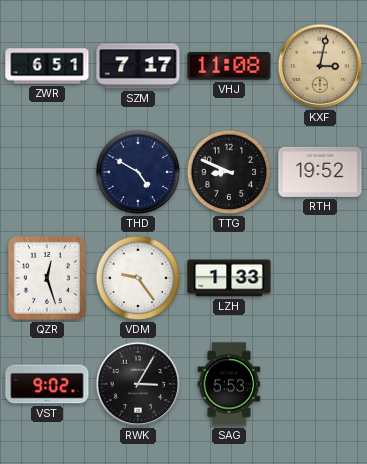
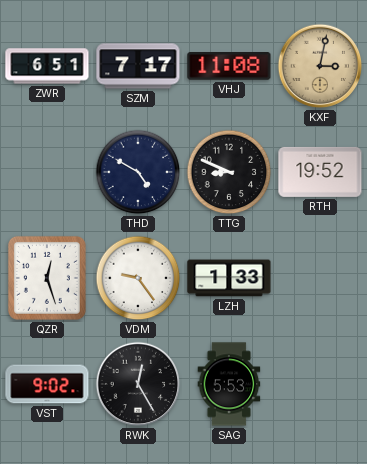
RWK: 3:05 -> 12:25 (138, 384)
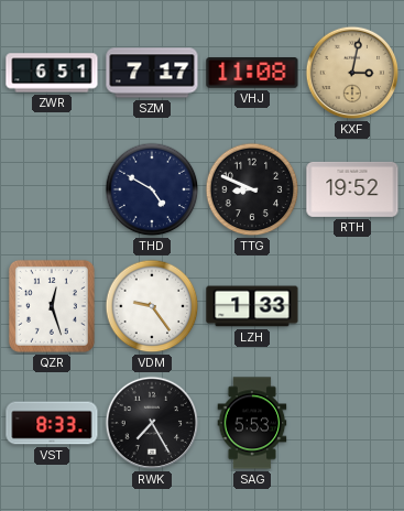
VST: 9:02 -> 8:33 (52, 423)
RWK: 12:25 -> 7:25 (152, 423)
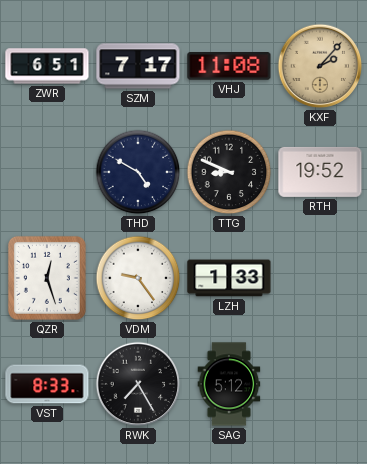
KXF: 3:02 -> 2:07 (320, 66)
SAG: 5:53 -> 5:12 (229, 384)
